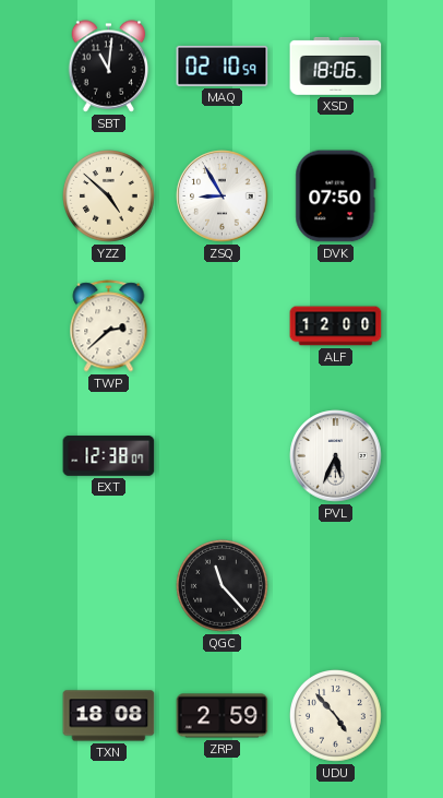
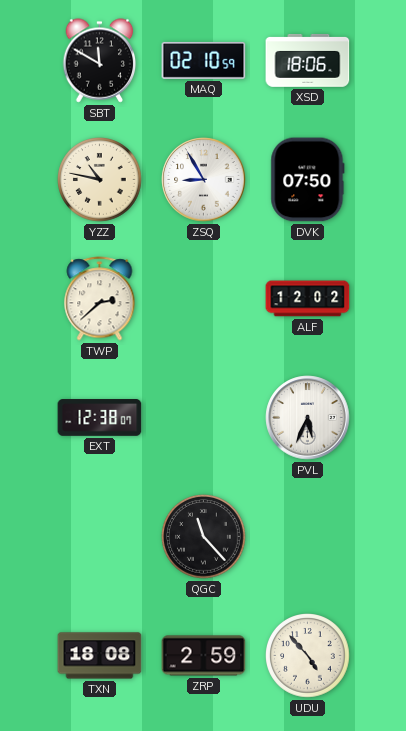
SBT: 11:01 -> 11:50 (100, 61)
YZZ: 4:52 -> 10:47 (100, 180)
ALF: 12:00 -> 12:02 (308, 299)
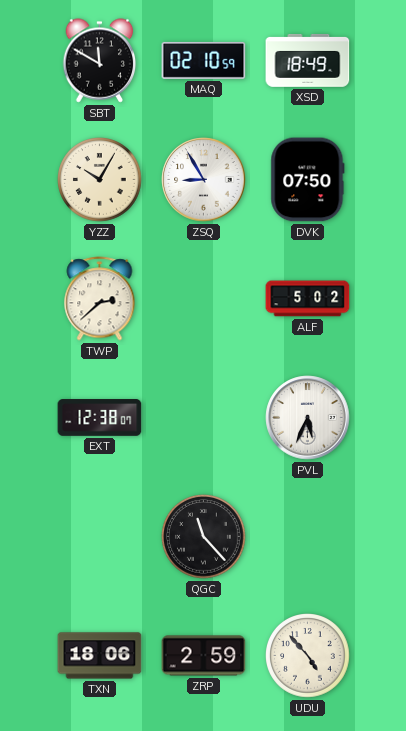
XSD: 18:06 -> 18:49 (308, 60)
YZZ: 10:47 -> 10:05 (100, 180)
ALF: 12:02 -> 5:02 (308, 299)
TXN: 18:08 -> 18:06 (100, 656)
